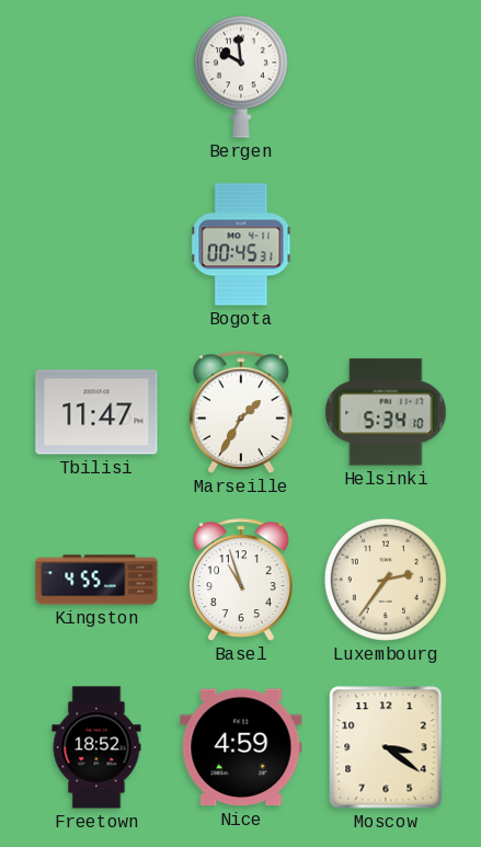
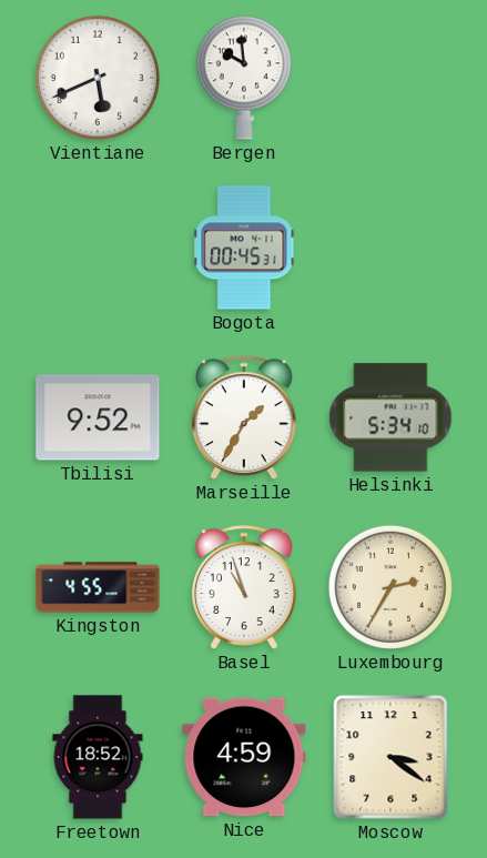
Vientiane: none -> 5:41 (98, 78)
Tbilisi: 11:47 -> 9:52 (98, 417)
Luxembourg: 2:36 -> 2:35 (390, 587)
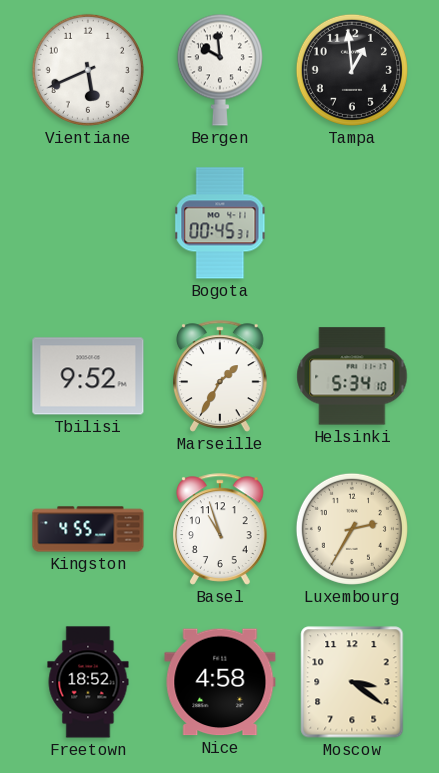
Tampa: none -> 12:59 (352, 70)
Nice: 4:59 -> 4:58 (220, 682)
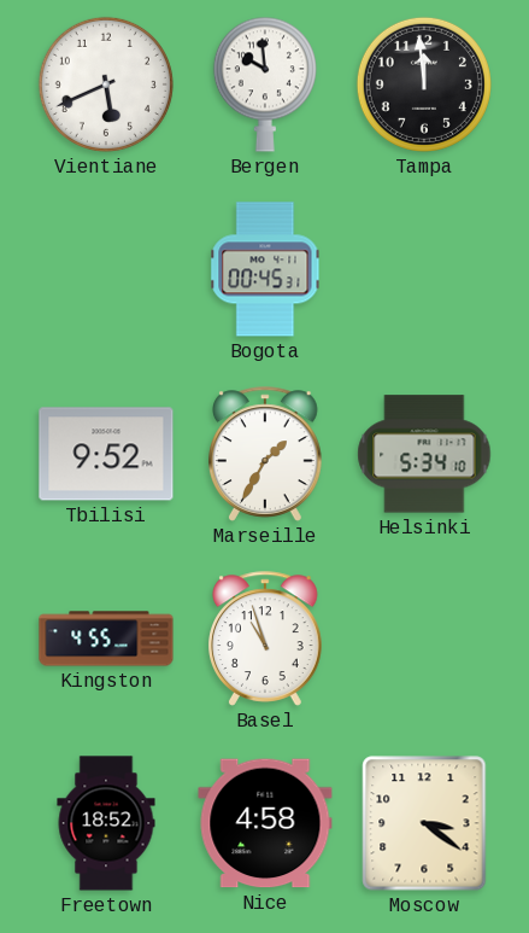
Tampa: 12:59 -> 11:59 (424, 84)
Luxembourg: 2:35 -> none (352, 529)
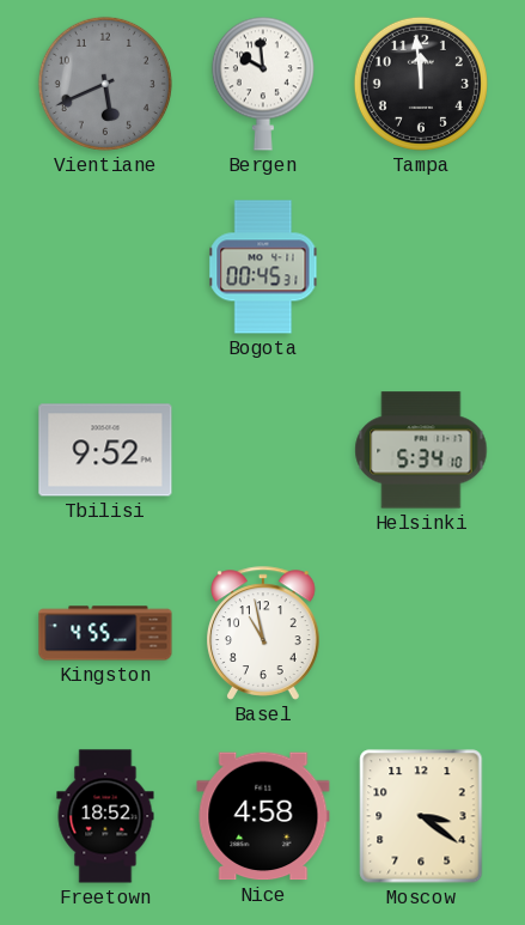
Vientiane dial: white -> grey (105, 84)
Marseille: 1:35 -> none (266, 454)
Basel: 10:57 -> 10:58 (264, 633)
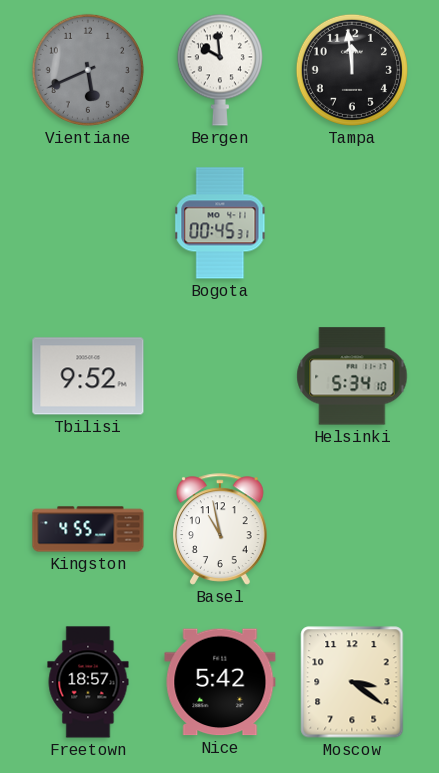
Freetown: 18:52 -> 18:57 (88, 682)
Nice: 4:58 -> 5:42 (220, 682)
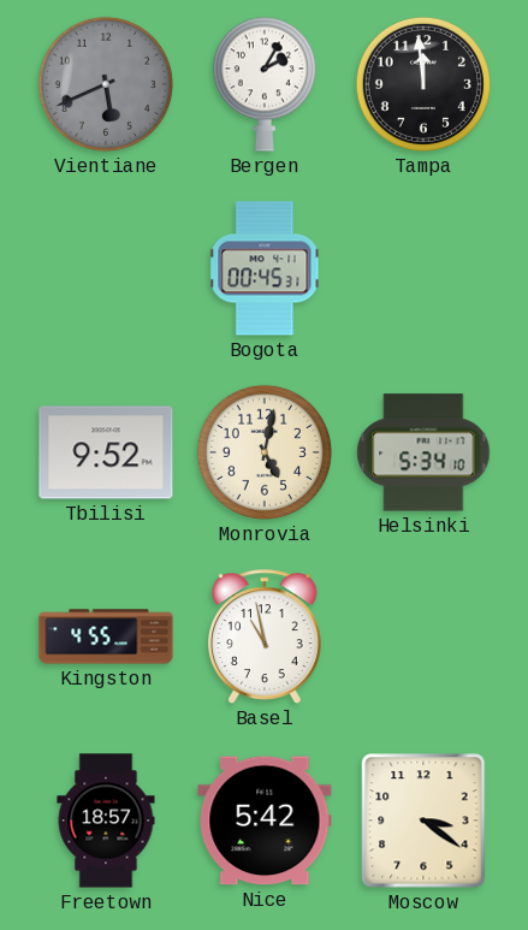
Bergen: 9:59 -> 2:05 (265, 84)
Monrovia: none -> 5:02 (265, 452)
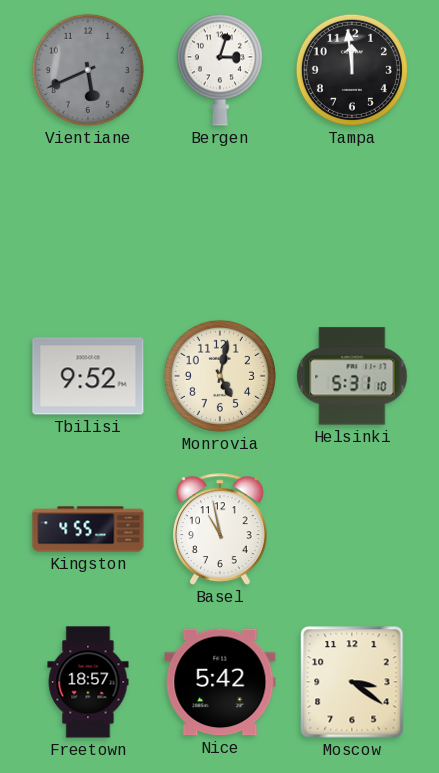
Bergen: 2:05 -> 3:03 (220, 70)
Bogota: 00:45 -> none (265, 268)
Helsinki: 5:34 -> 5:31 (352, 376)
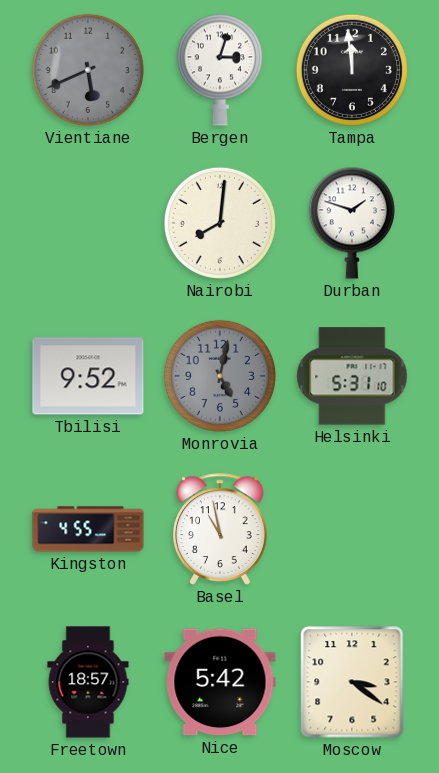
Nairobi: none -> 8:01 (220, 223)
Durban: none -> 1:48 (352, 223)
Monrovia dial: cream -> grey (220, 376)
